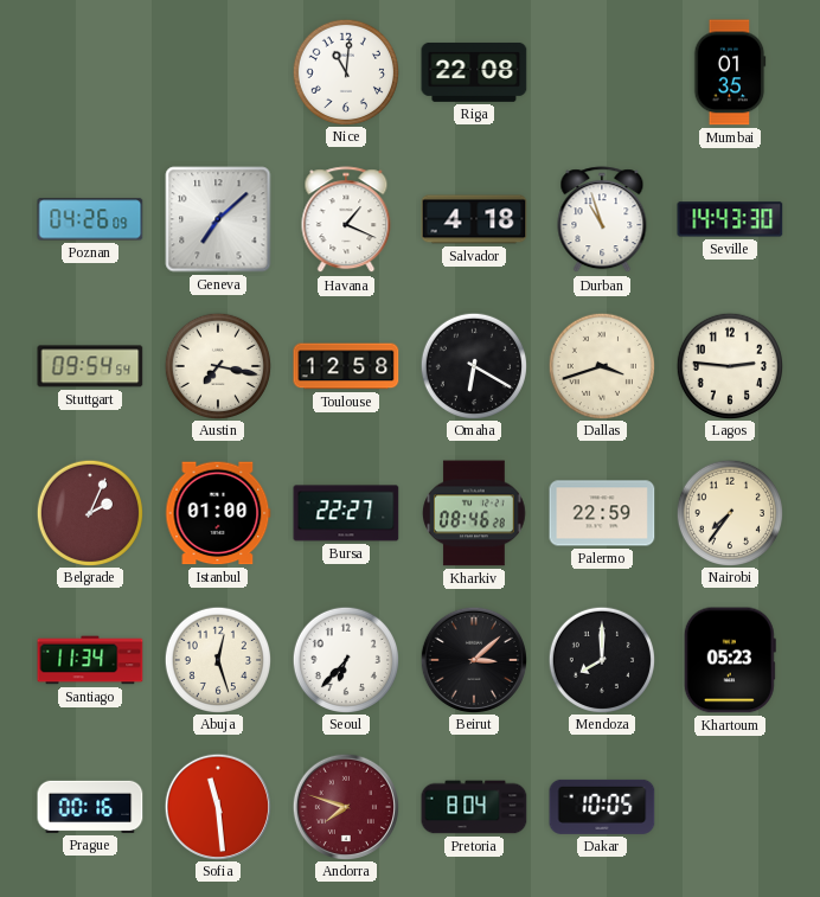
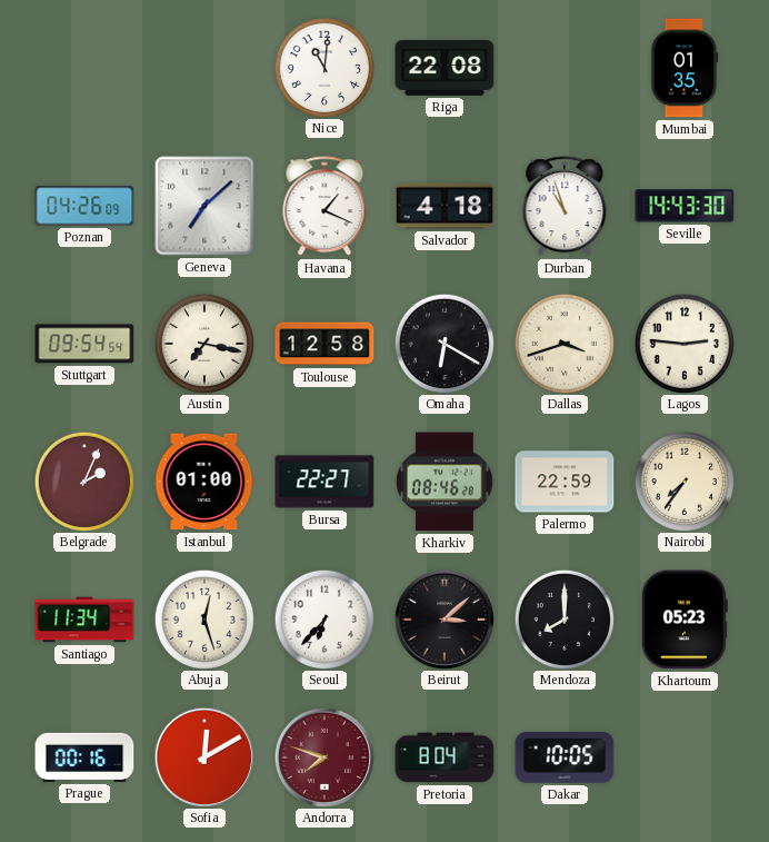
Sofia: 11:29 -> 12:10 (203, 756)
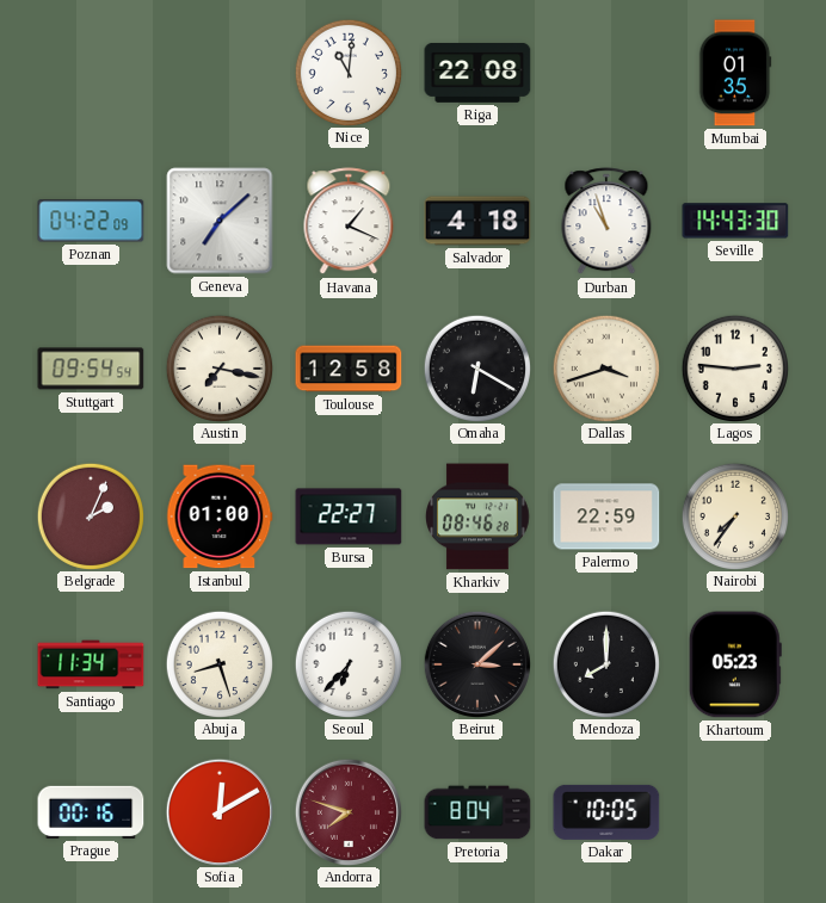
Poznan: 04:26 -> 04:22 (91, 221)
Abuja: 12:27 -> 8:27 (218, 663)
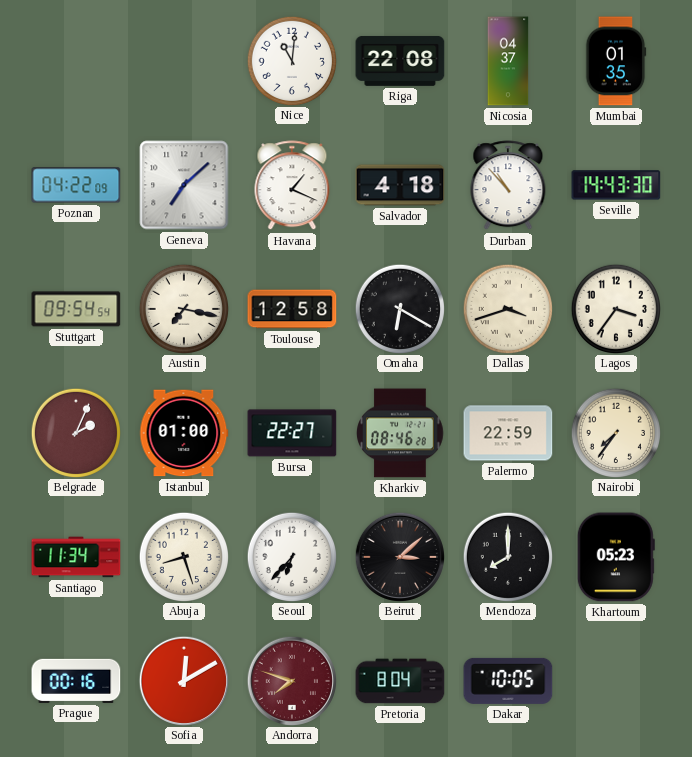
Nicosia: none -> 04:37 (508, 61)
Durban: 10:57 -> 10:53 (508, 186)
Lagos: 2:46 -> 3:36 (615, 308)
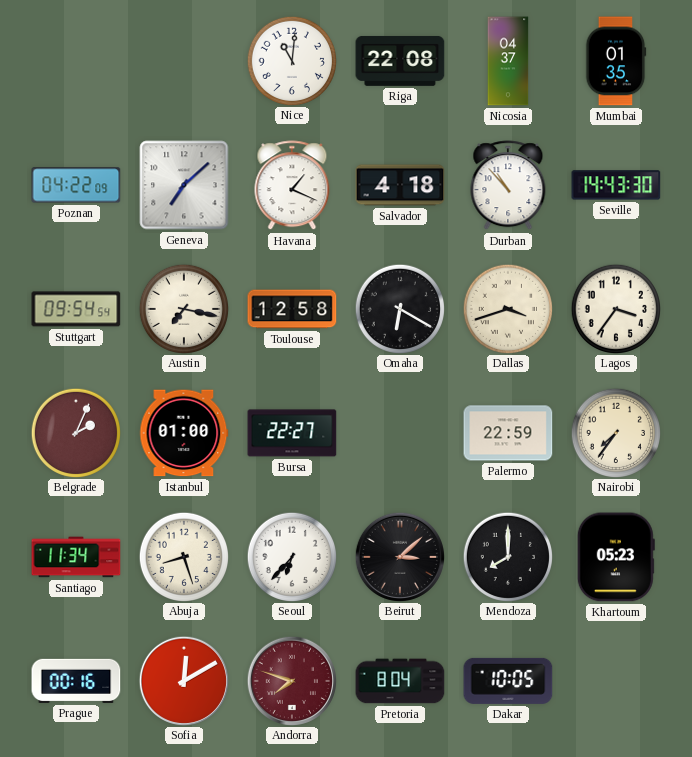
Kharkiv: 08:46 -> none (401, 433)
